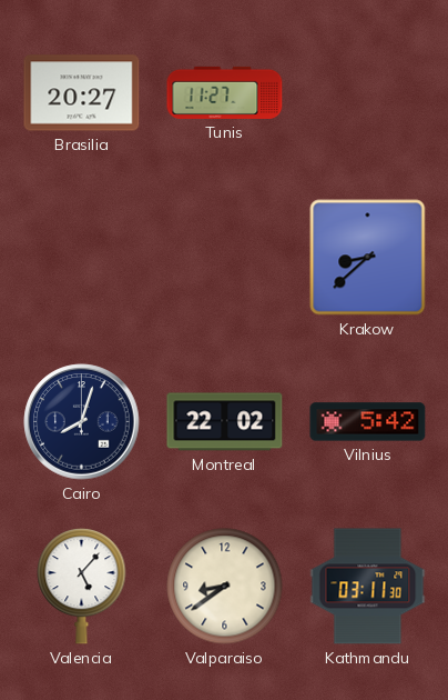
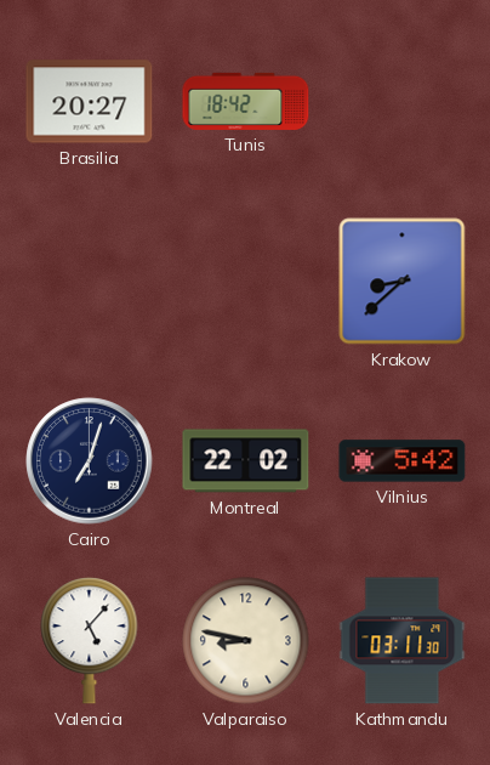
Tunis: 11:27 -> 18:42 (246, 101)
Cairo: 8:03 -> 7:03 (90, 461)
Valparaiso: 8:39 -> 8:47 (246, 641)
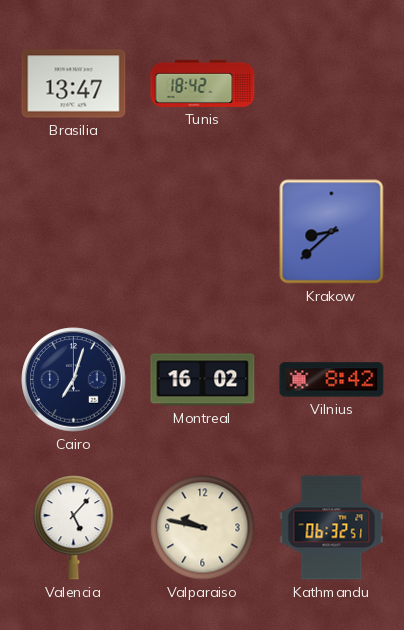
Brasilia: 20:27 -> 13:47 (74, 84)
Montreal: 22:02 -> 16:02 (203, 380)
Vilnius: 5:42 -> 8:42 (332, 380)
Valparaiso: 8:47 -> 9:47 (203, 528)
Kathmandu: 03:11 -> 06:32 (332, 528)
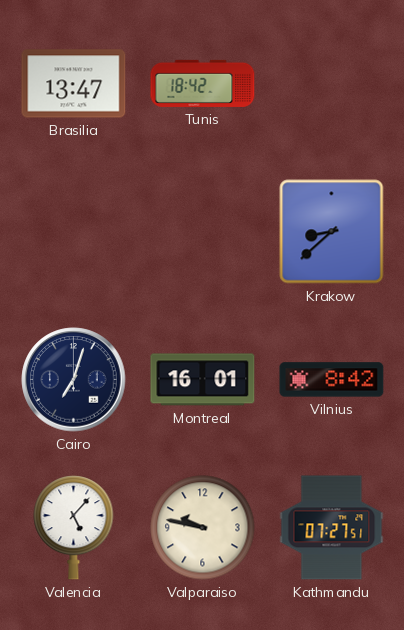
Montreal: 16:02 -> 16:01 (203, 380)
Kathmandu: 06:32 -> 07:27 (332, 528)
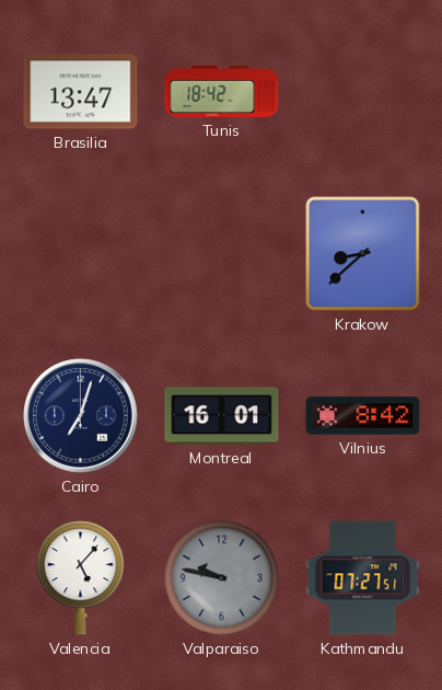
Valparaiso dial: cream -> grey (222, 578)
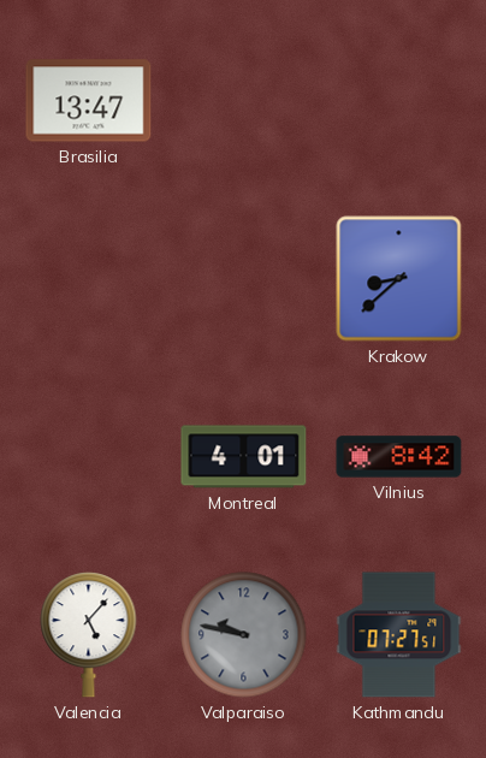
Tunis: 18:42 -> none (222, 91)
Cairo: 7:03 -> none (81, 416)
Montreal: 16:01 -> 4:01 (244, 457)
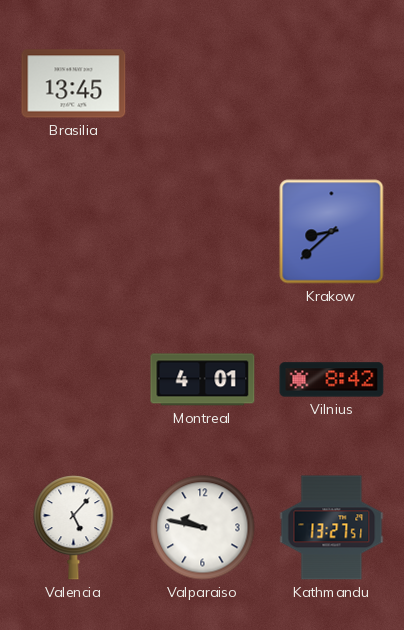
Brasilia: 13:47 -> 13:45 (74, 84)
Valparaiso dial: grey -> white (203, 528)
Kathmandu: 07:27 -> 13:27 (332, 528)
